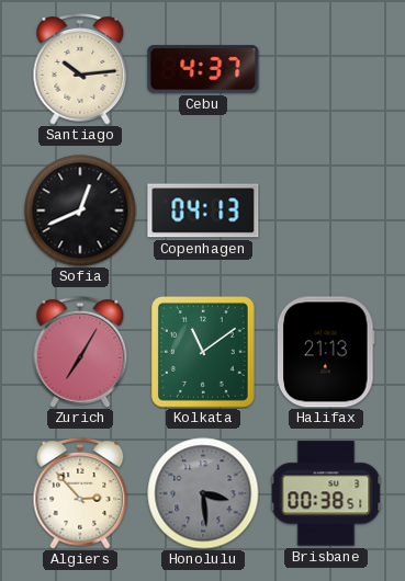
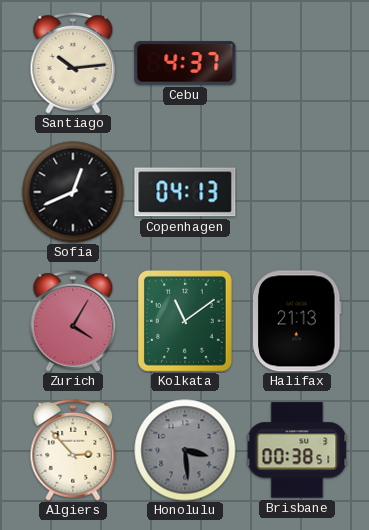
Zurich: 7:05 -> 4:05 (73, 322)
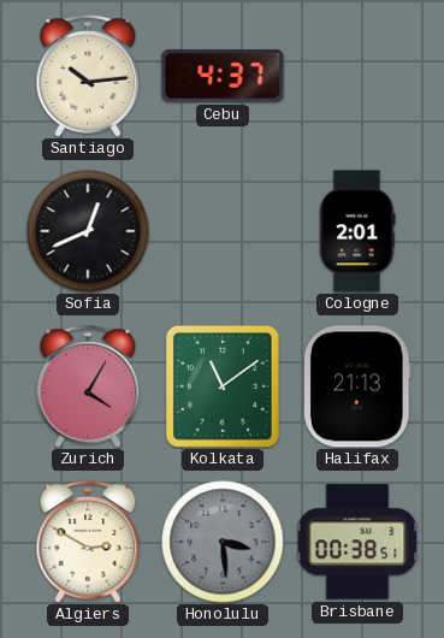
Copenhagen: 04:13 -> none (185, 192)
Cologne: none -> 2:01 (357, 231)
Algiers: 2:53 -> 2:50 (88, 543)
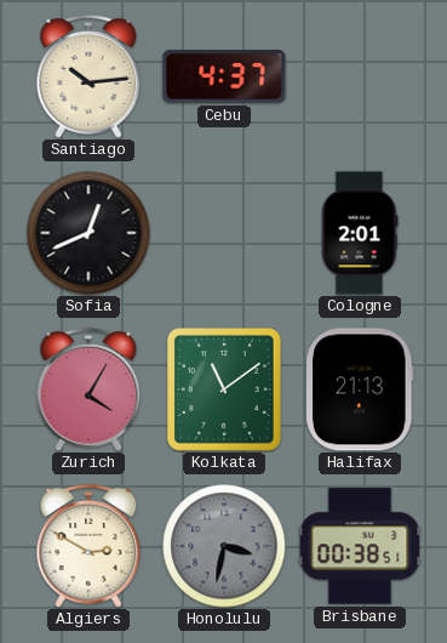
Honolulu: 3:29 -> 3:32 (224, 546)
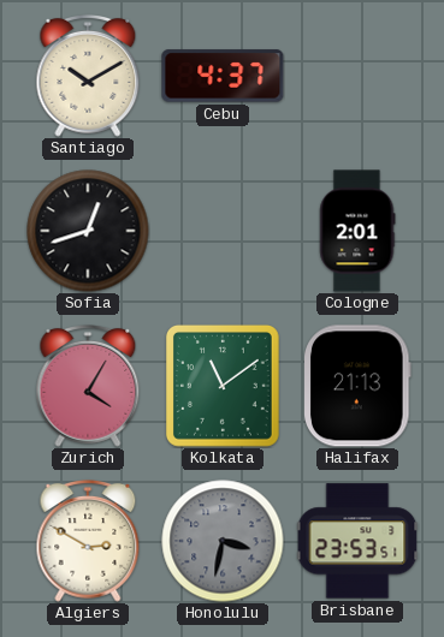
Santiago: 10:14 -> 10:10 (88, 77)
Sofia: 12:41 -> 12:42 (88, 231)
Brisbane: 00:38 -> 23:53 (357, 541)
